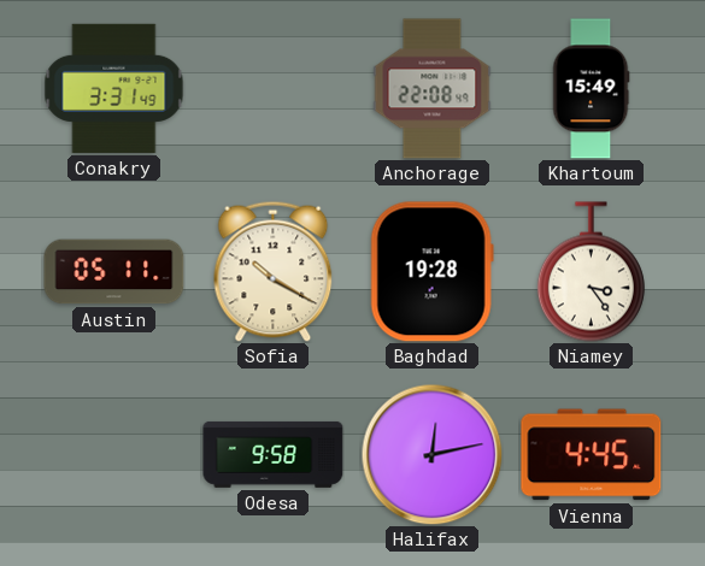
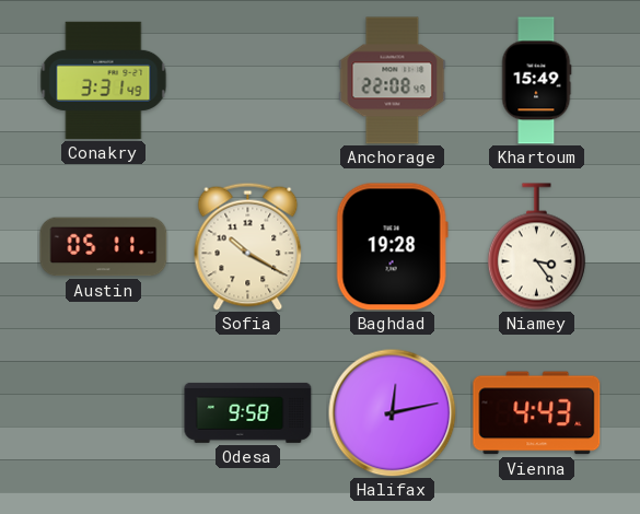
Vienna: 4:45 -> 4:43 (537, 413)
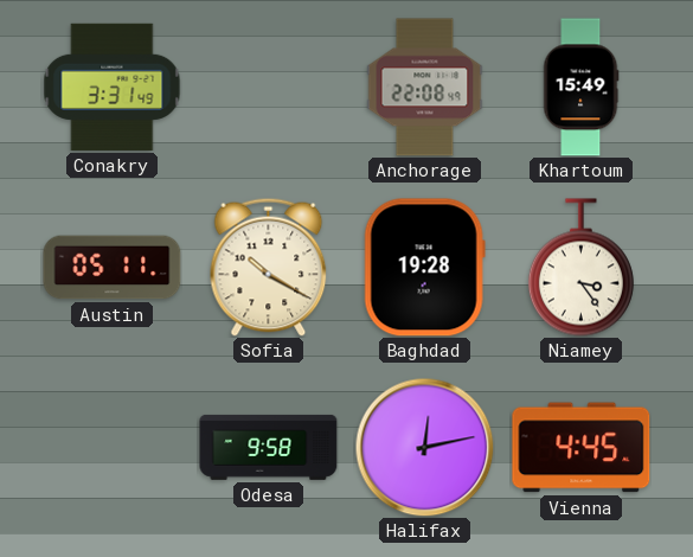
Vienna: 4:43 -> 4:45 (582, 448)
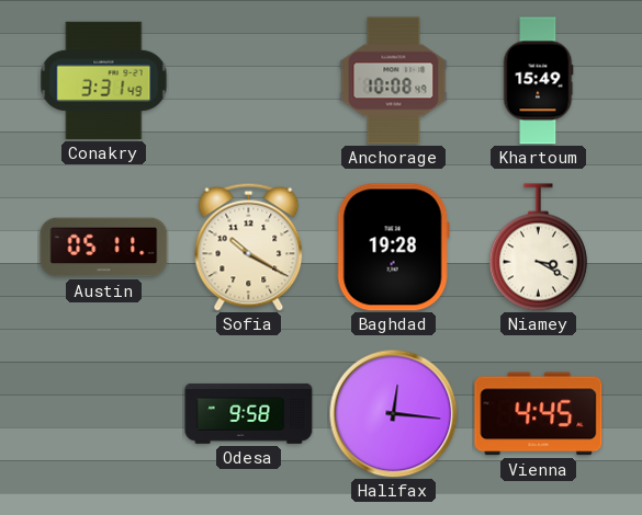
Anchorage: 22:08 -> 10:08 (394, 81)
Niamey: 3:24 -> 3:20 (538, 248)
Halifax: 12:13 -> 12:16 (393, 413)
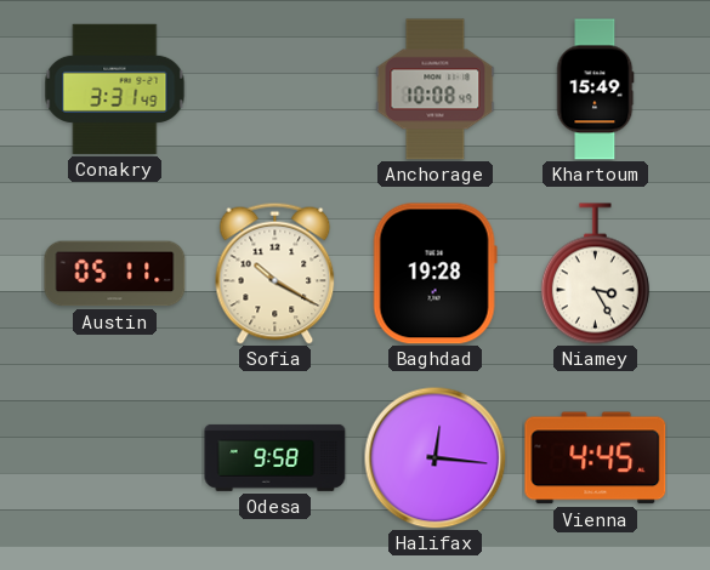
Niamey: 3:20 -> 3:25 (595, 274)
